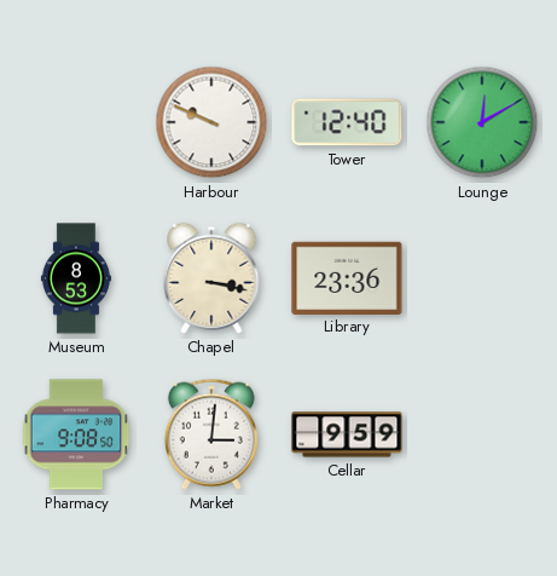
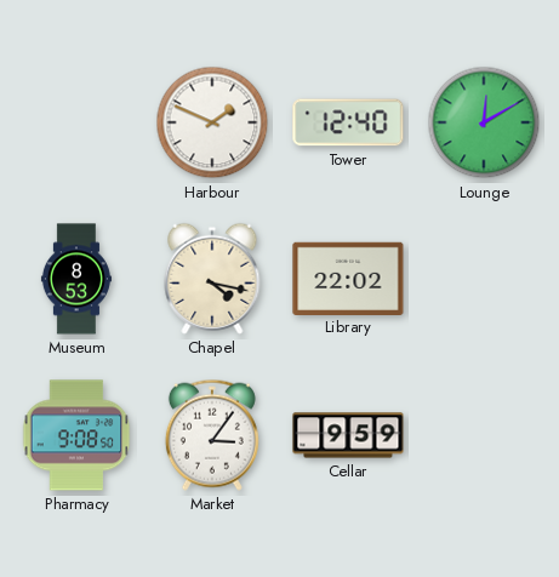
Harbour: 9:49 -> 1:49 (212, 122)
Chapel: 3:17 -> 4:17 (212, 279)
Library: 23:36 -> 22:02 (348, 278)
Market: 3:01 -> 3:06 (212, 435)
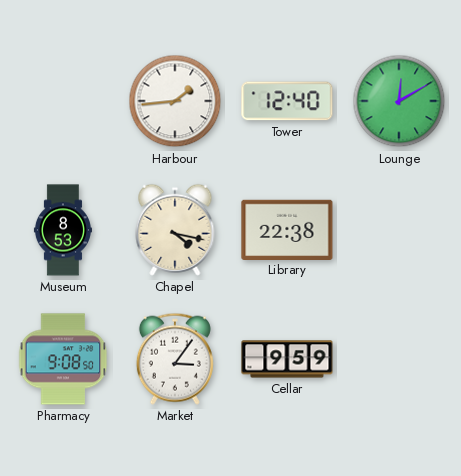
Harbour: 1:49 -> 1:44 (175, 101)
Library: 22:02 -> 22:38 (287, 229)
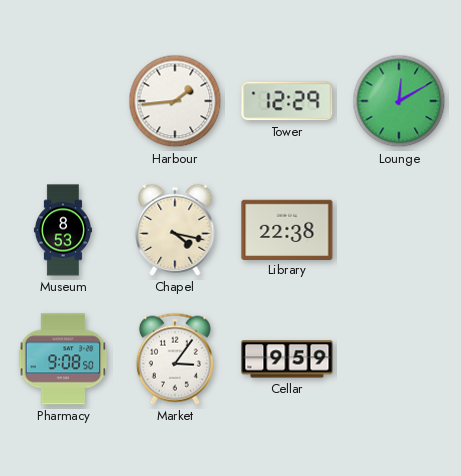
Tower: 12:40 -> 12:29 (287, 101)
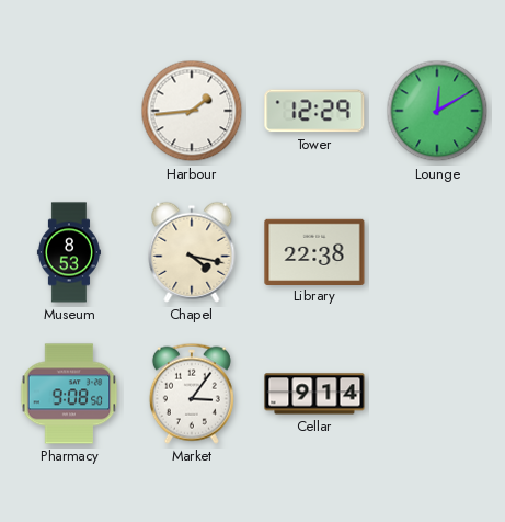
Cellar: 9:59 -> 9:14 (314, 394)
